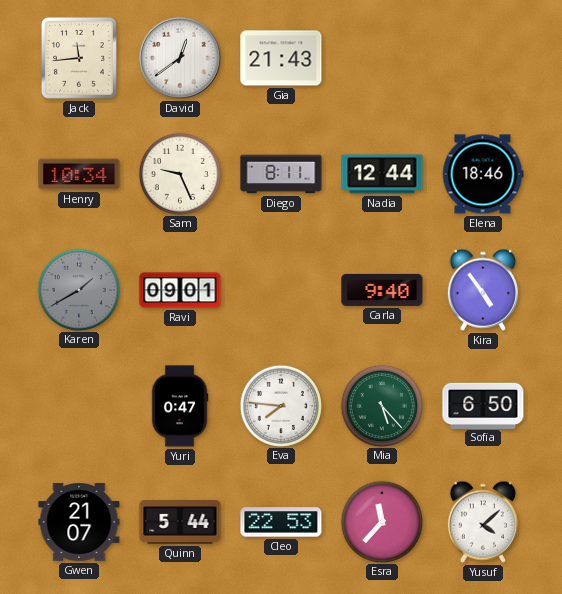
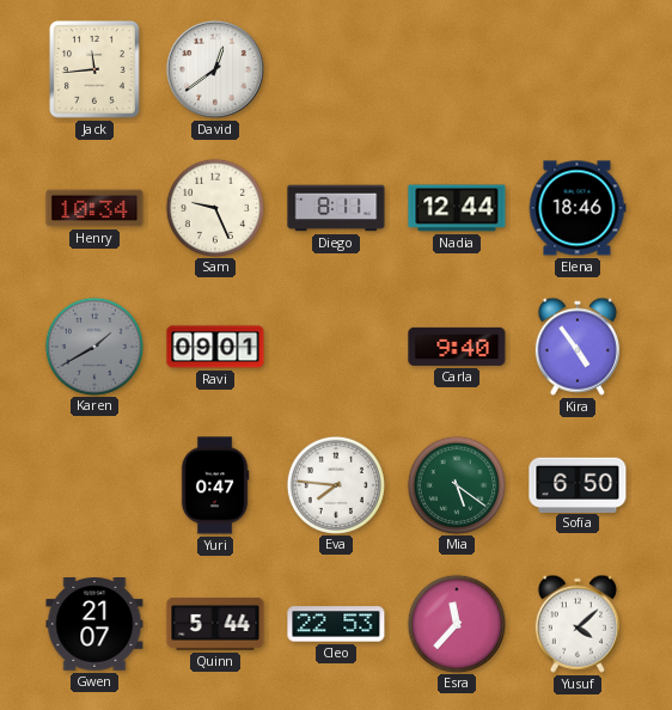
Gia: 21:43 -> none (281, 58)
Mia: 5:23 -> 5:21 (456, 484)
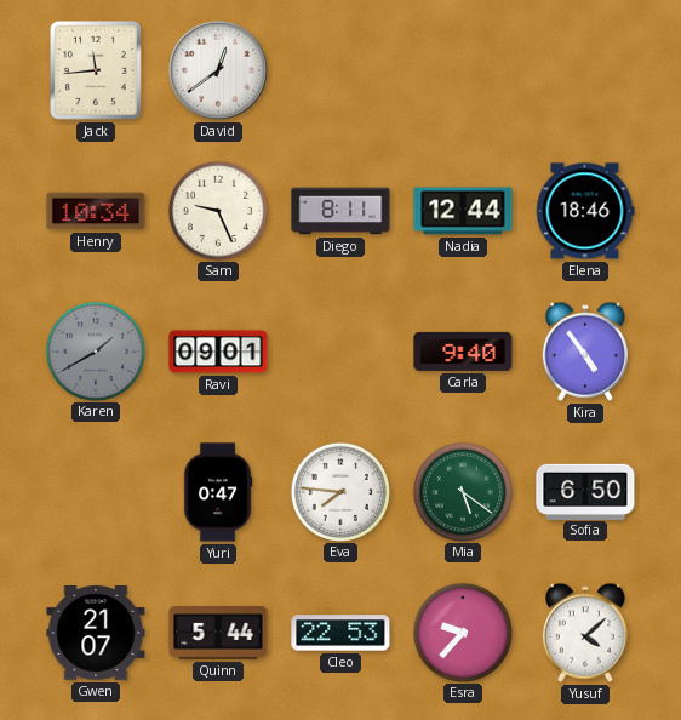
Esra: 11:37 -> 9:37 (462, 632)
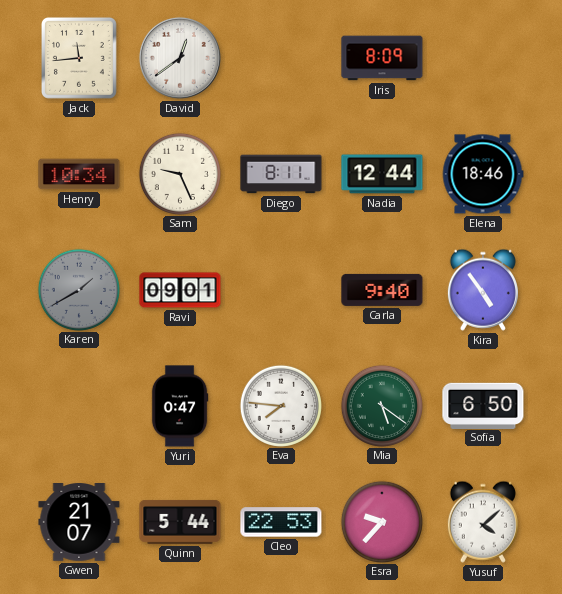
Iris: none -> 8:09 (382, 58)
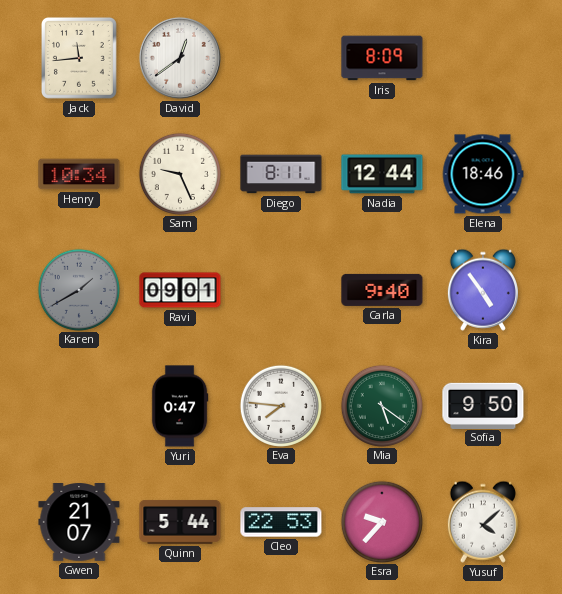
Sofia: 6:50 -> 9:50 (483, 405)
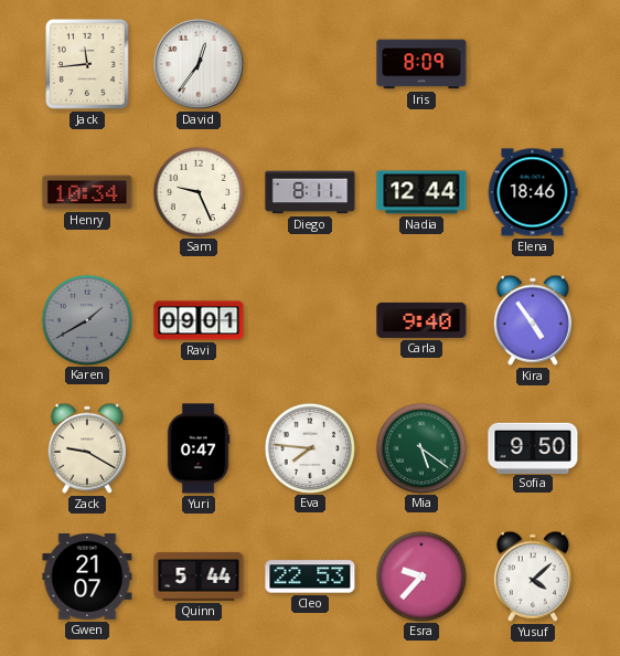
David: 12:39 -> 12:36 (199, 64)
Zack: none -> 9:20 (87, 448)
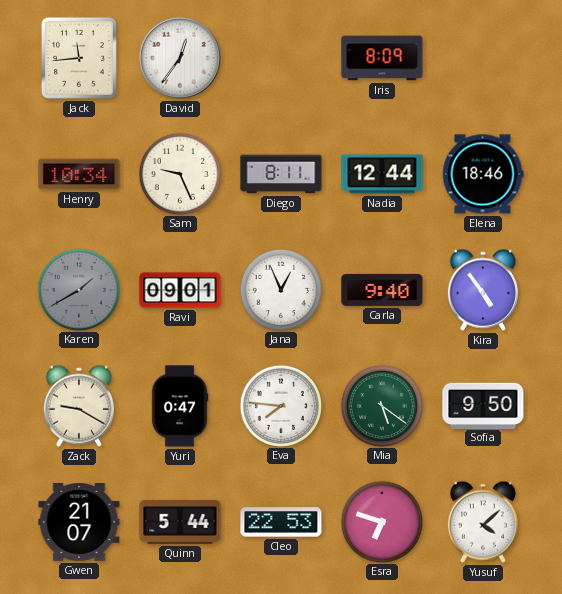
Jana: none -> 12:56 (280, 289)
Esra: 9:37 -> 6:48 (381, 521)
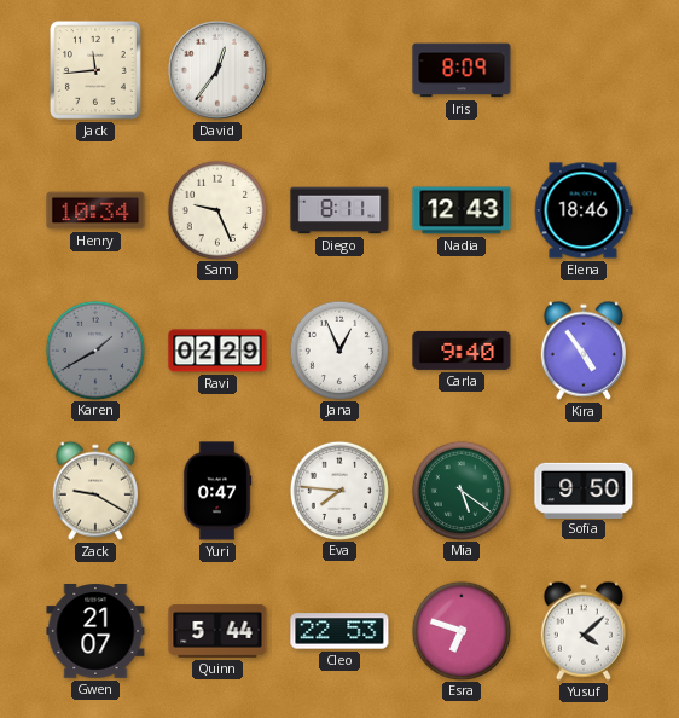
Nadia: 12:44 -> 12:43 (462, 210)
Ravi: 09:01 -> 02:29 (217, 351)
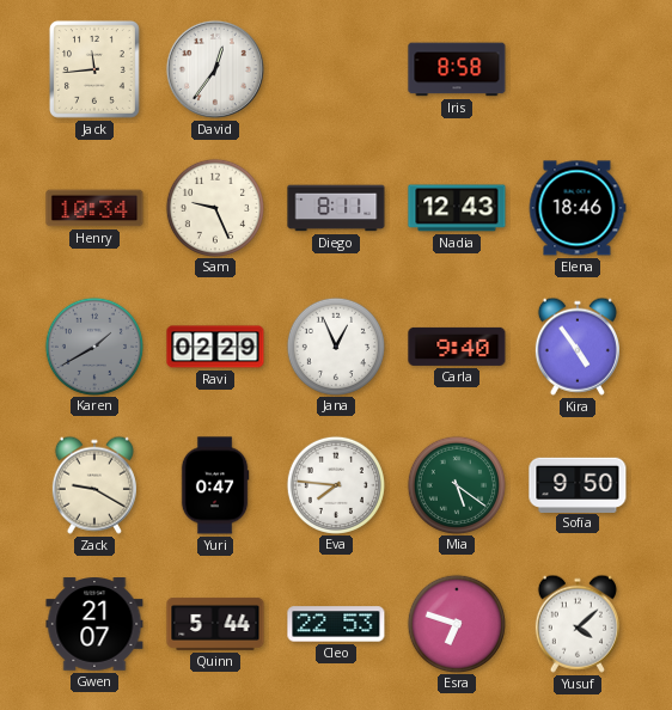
Iris: 8:09 -> 8:58 (457, 69)
